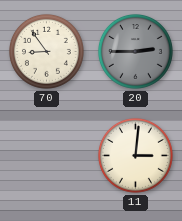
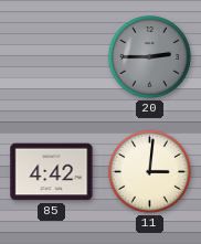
70: 8:54 -> none (46, 51)
85: none -> 4:42 (52, 172)
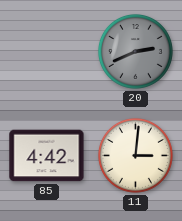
20: 2:45 -> 2:41 (135, 51)
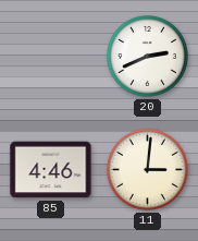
20 dial: grey -> white (147, 56)
85: 4:42 -> 4:46 (51, 170)
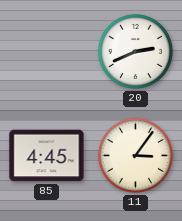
85: 4:46 -> 4:45 (47, 156)
11: 3:01 -> 3:06 (135, 155)
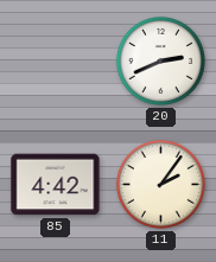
85: 4:45 -> 4:42 (56, 185)
11: 3:06 -> 2:06 (160, 184)
